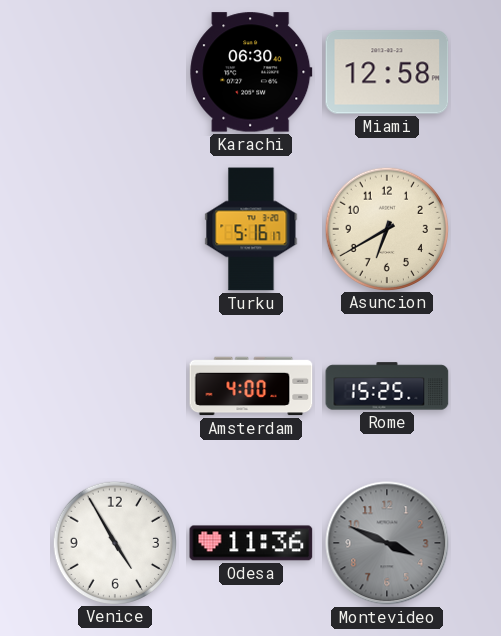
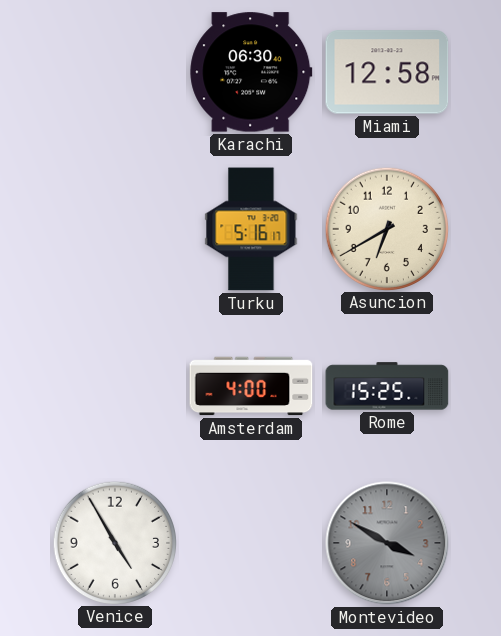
Odesa: 11:36 -> none (251, 543)
Montevideo: 3:49 -> 3:50 (387, 543)
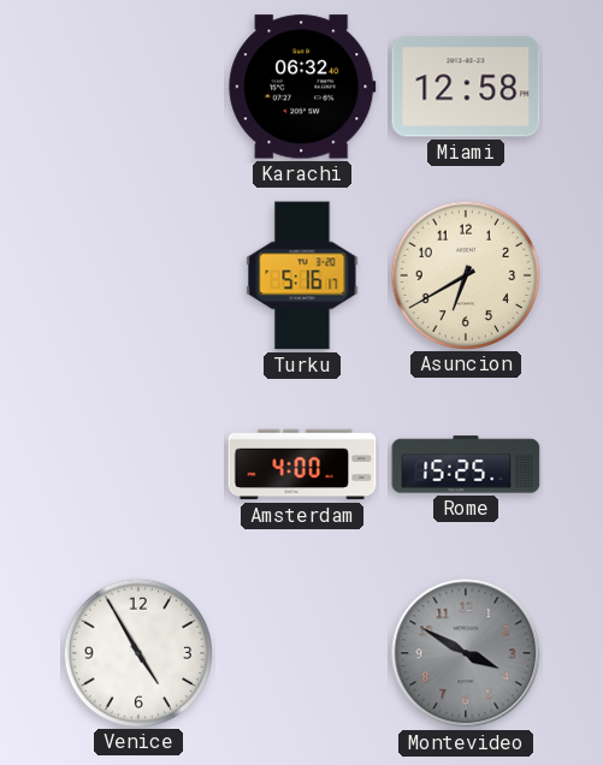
Karachi: 06:30 -> 06:32 (302, 87)
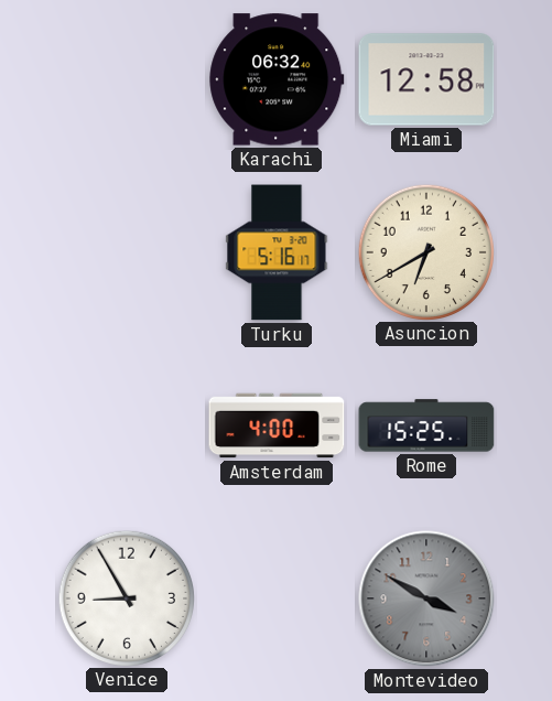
Venice: 4:55 -> 8:55 (126, 597)
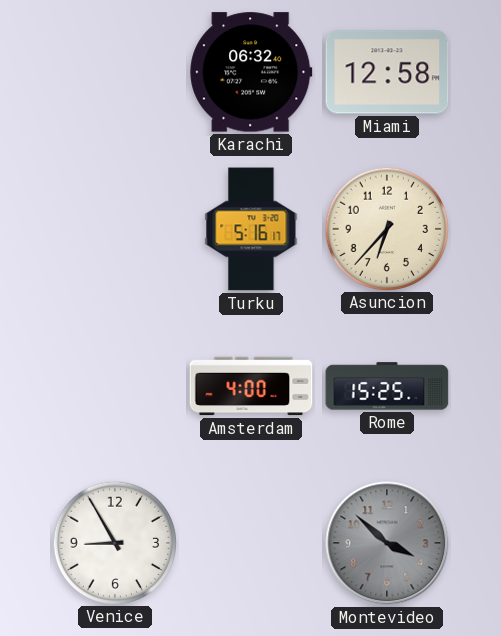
Asuncion: 6:40 -> 6:37 (386, 228)
Montevideo: 3:50 -> 3:52 (387, 543)
